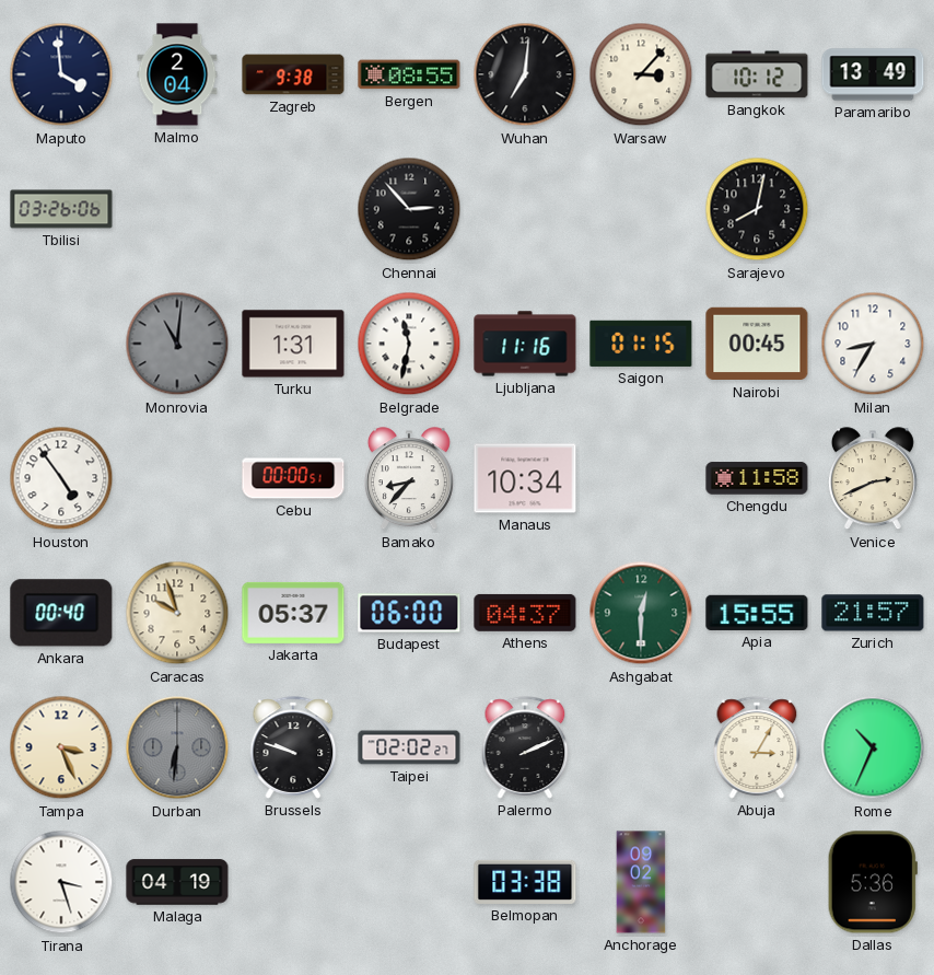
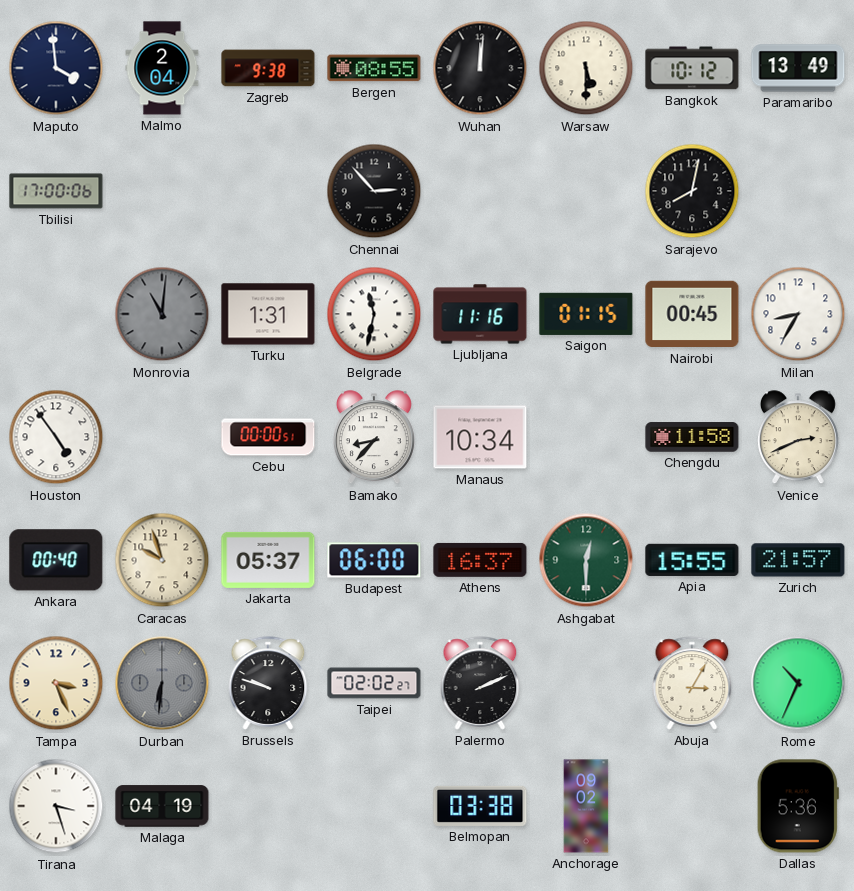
Wuhan: 7:01 -> 12:01 (480, 68)
Warsaw: 3:07 -> 5:30 (586, 68)
Tbilisi: 03:26 -> 17:00 (56, 191)
Athens: 04:37 -> 16:37 (480, 560)
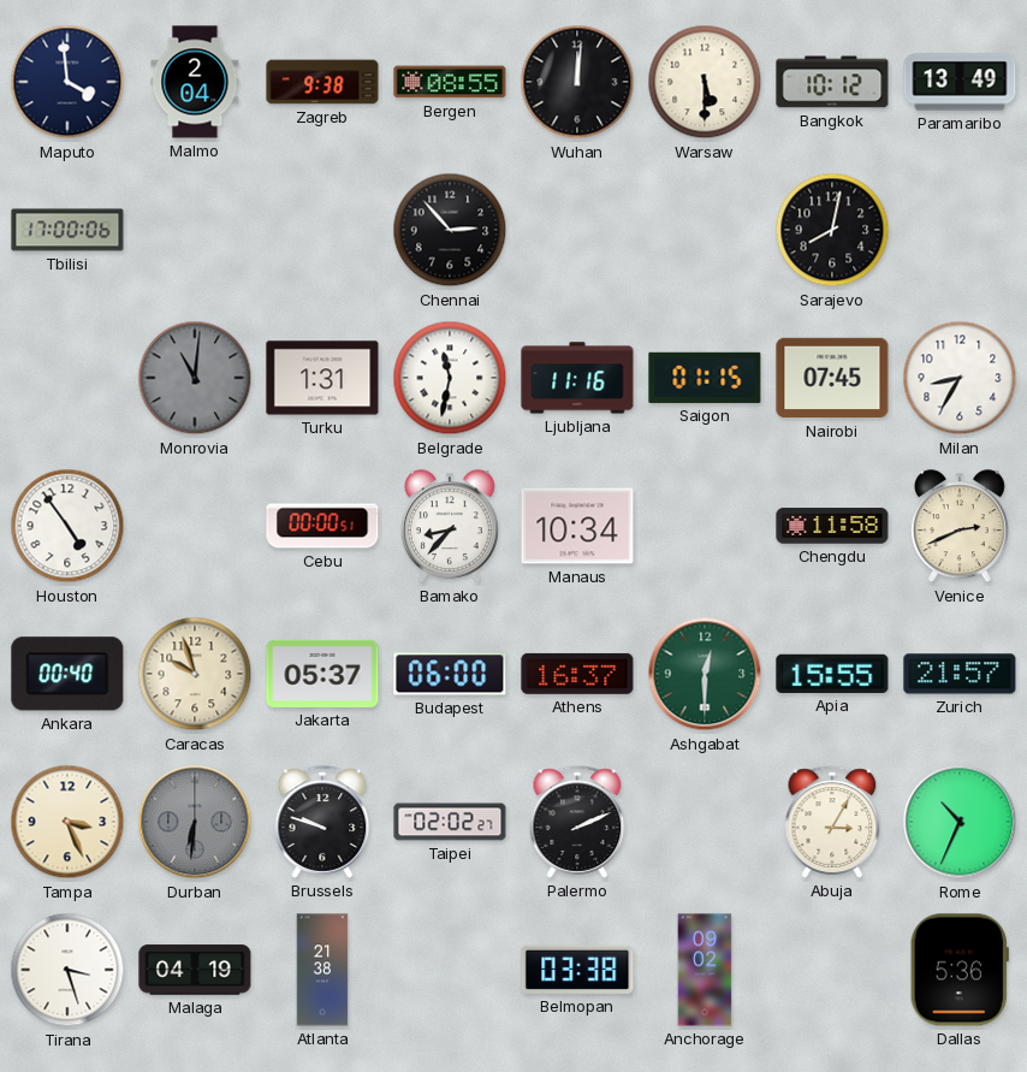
Nairobi: 00:45 -> 07:45 (832, 378)
Atlanta: none -> 21:38 (322, 970)
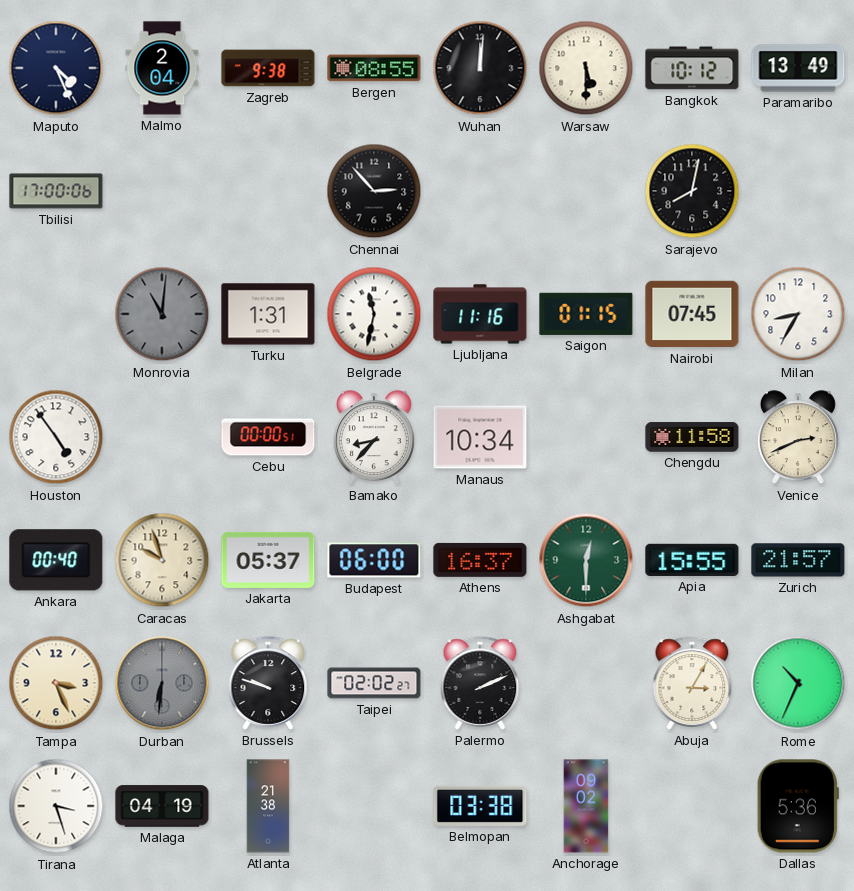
Maputo: 3:59 -> 4:26 (56, 68)
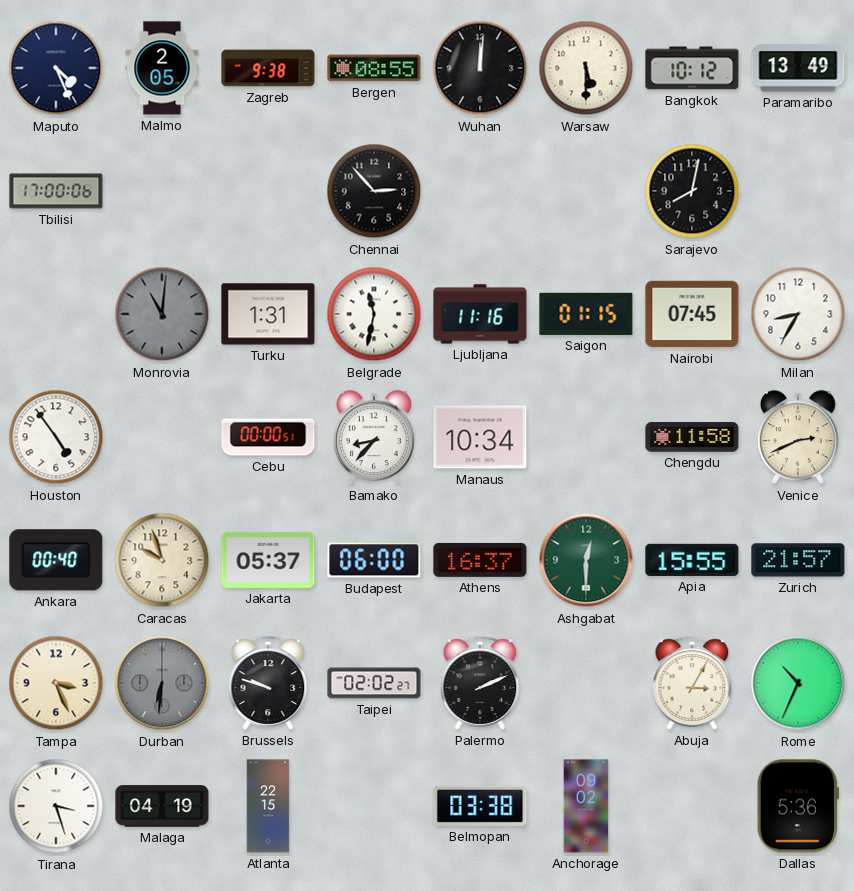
Malmo: 2:04 -> 2:05 (162, 68)
Atlanta: 21:38 -> 22:15 (268, 806)
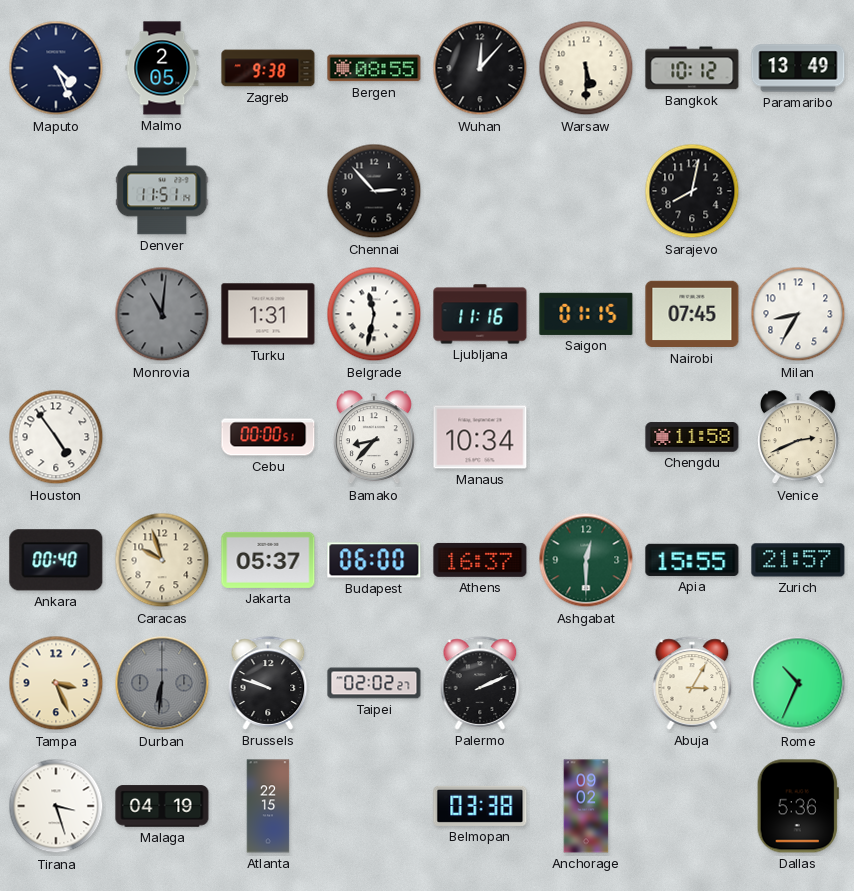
Wuhan: 12:01 -> 12:07 (480, 68)
Tbilisi: 17:00 -> none (56, 191)
Denver: none -> 11:51 (162, 191)
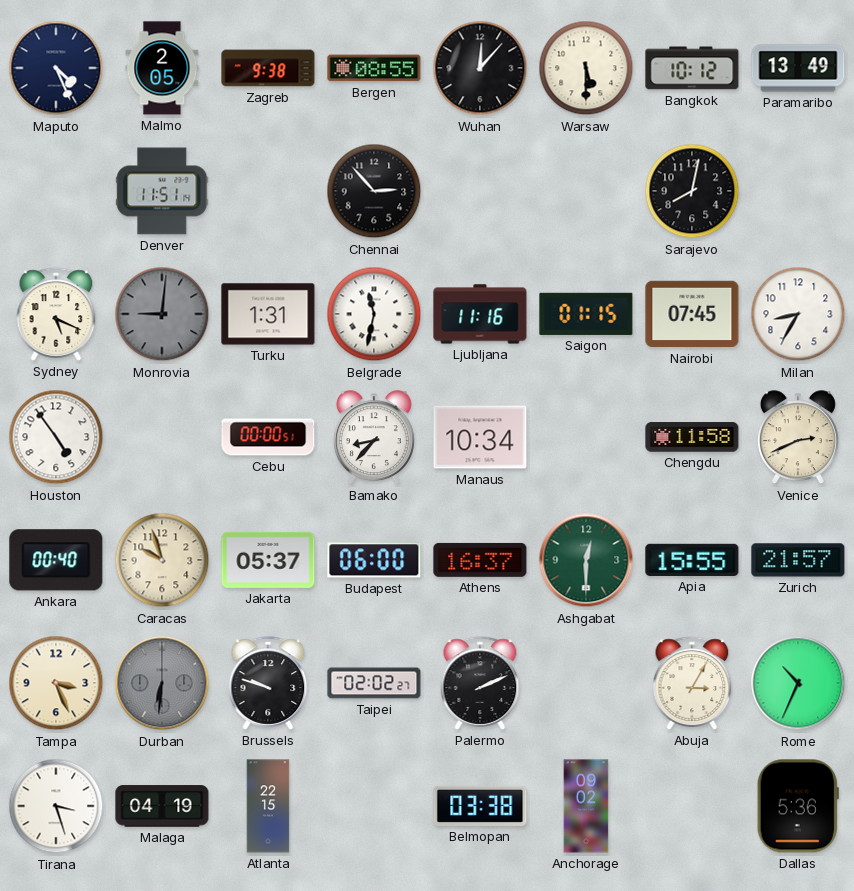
Sydney: none -> 5:19 (56, 314)
Monrovia: 11:01 -> 9:01 (162, 314)
